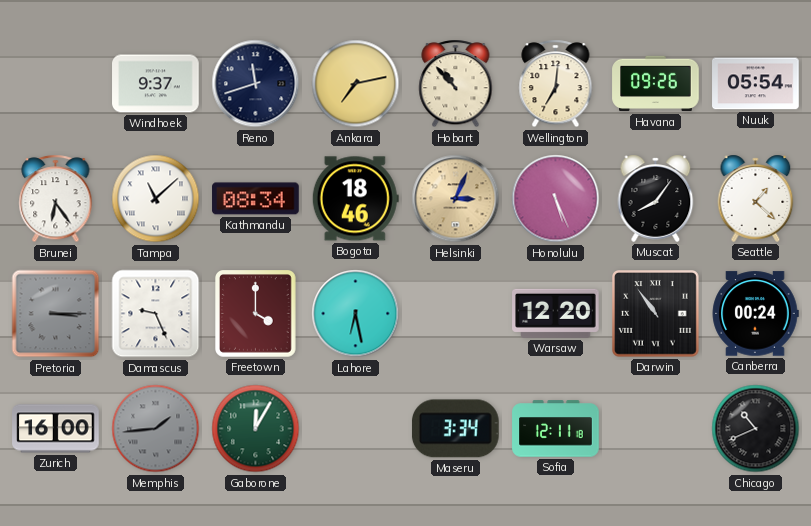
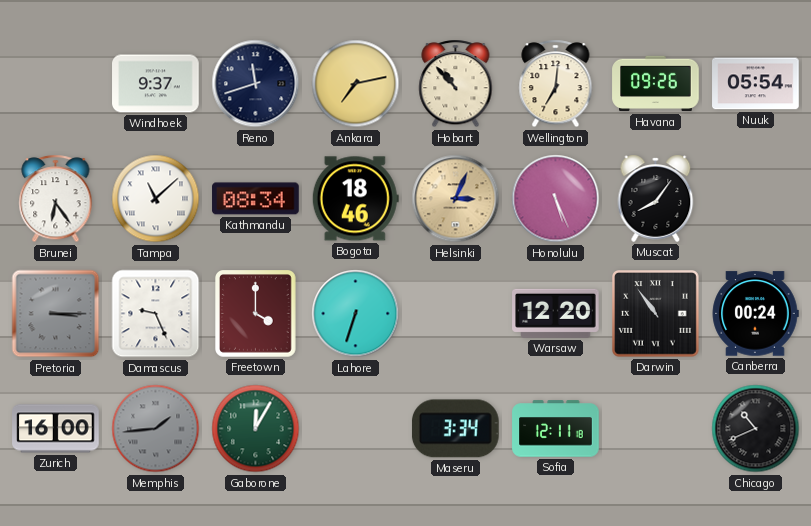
Seattle: 1:22 -> none (756, 198)
Lahore: 6:28 -> 6:33 (356, 314)
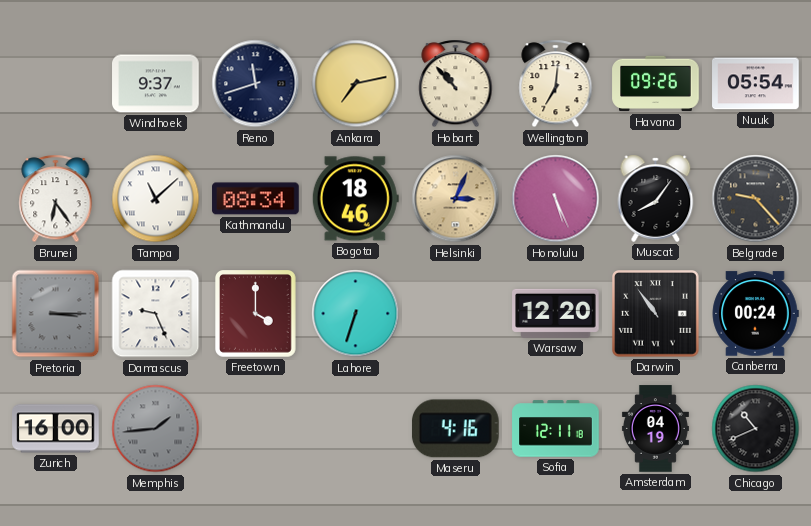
Belgrade: none -> 9:23 (756, 199)
Gaborone: 12:05 -> none (256, 429)
Maseru: 3:34 -> 4:16 (456, 429)
Amsterdam: none -> 04:19 (655, 429)
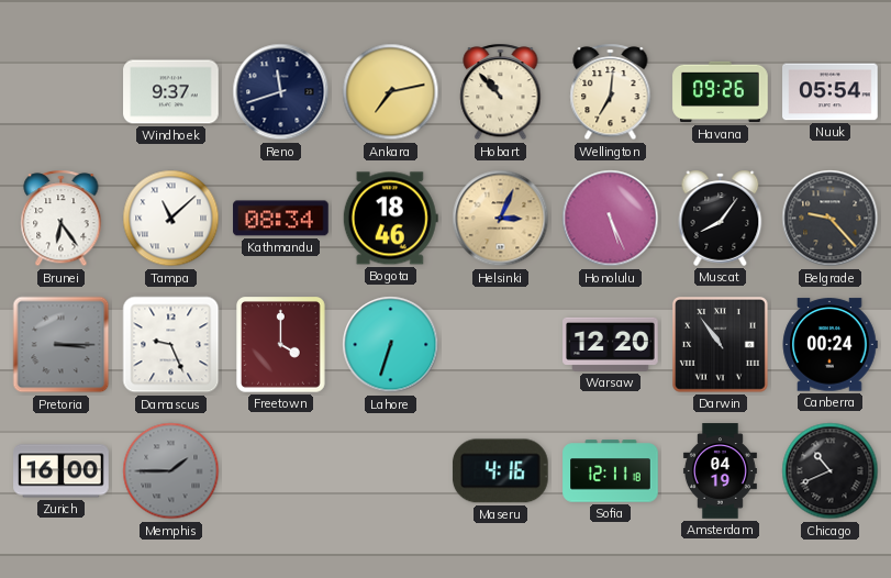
Memphis: 1:44 -> 1:45 (171, 471)
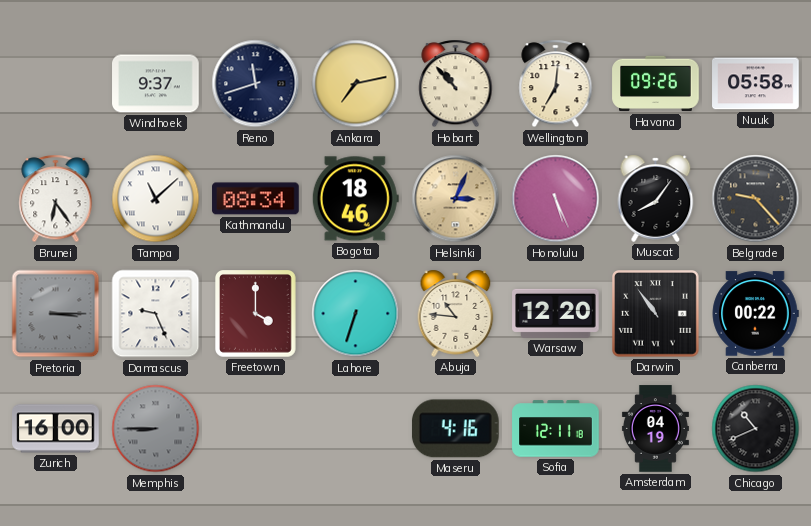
Nuuk: 05:54 -> 05:58 (756, 84)
Abuja: none -> 10:46 (456, 313)
Canberra: 00:24 -> 00:22 (755, 314)
Memphis: 1:45 -> 8:45 (156, 429)
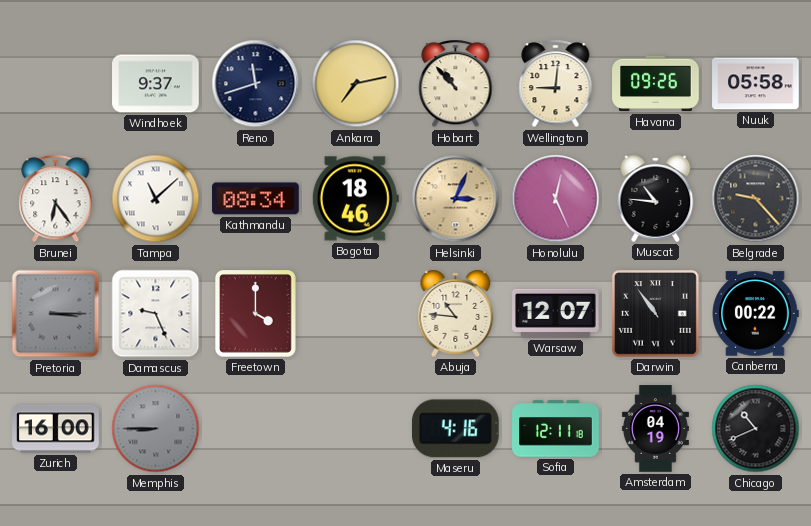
Wellington: 7:01 -> 9:01 (556, 84)
Honolulu: 5:26 -> 12:26 (556, 199)
Muscat: 8:06 -> 10:46 (656, 198)
Lahore: 6:33 -> none (356, 314)
Warsaw: 12:20 -> 12:07 (556, 313)
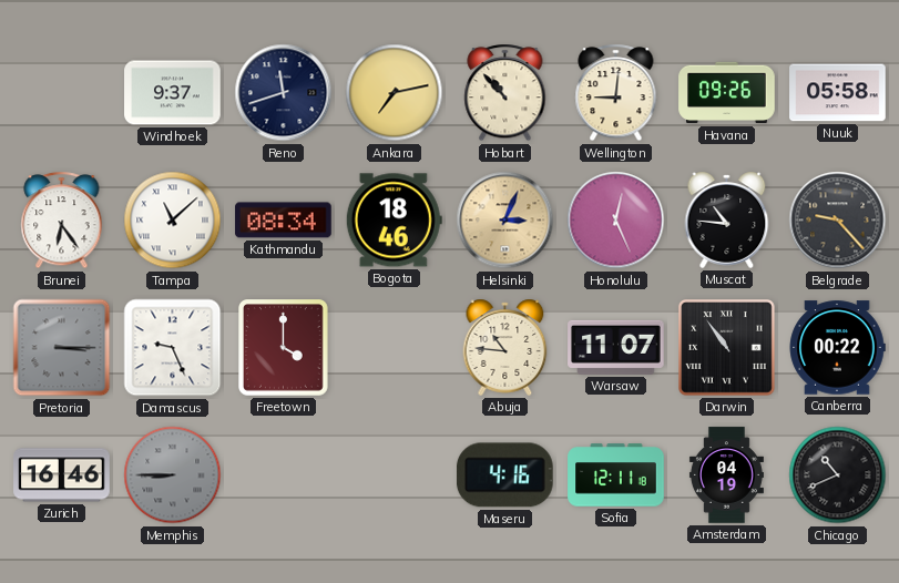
Warsaw: 12:07 -> 11:07 (616, 347)
Zurich: 16:00 -> 16:46 (62, 475)
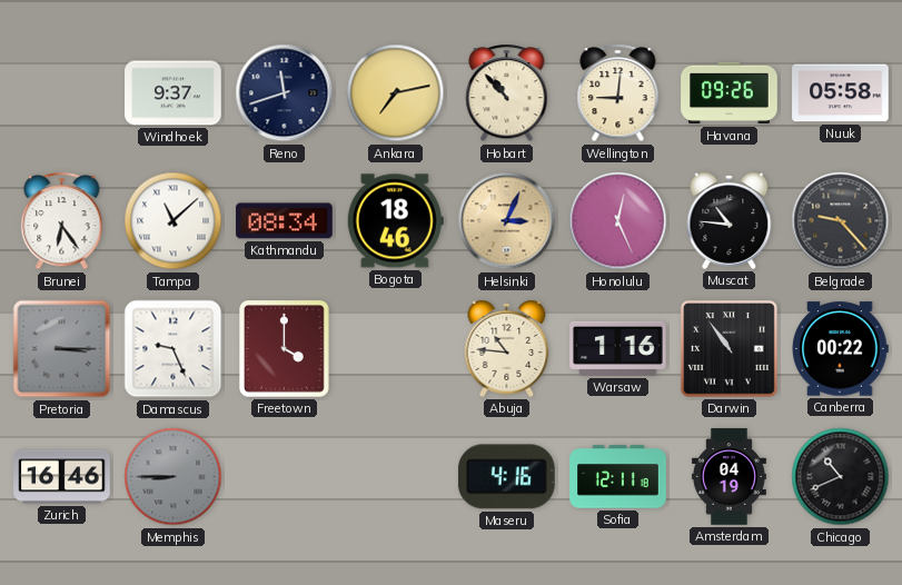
Warsaw: 11:07 -> 1:16 (618, 348)
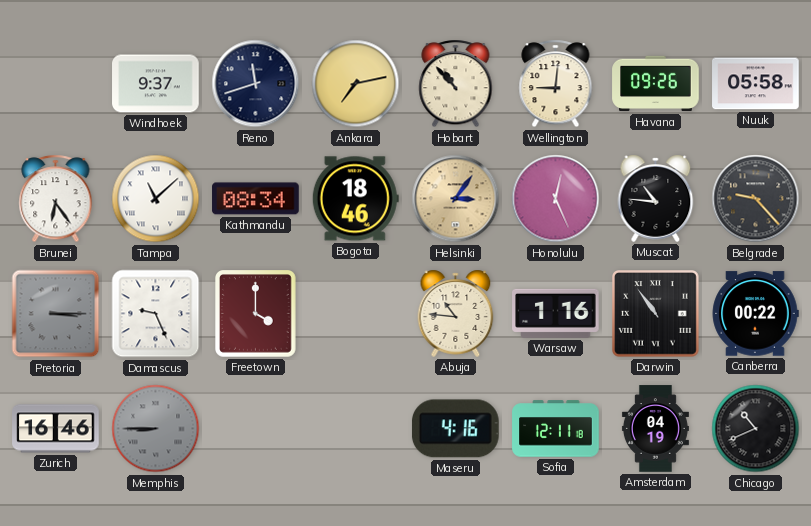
Helsinki: 3:04 -> 3:06 (456, 199)
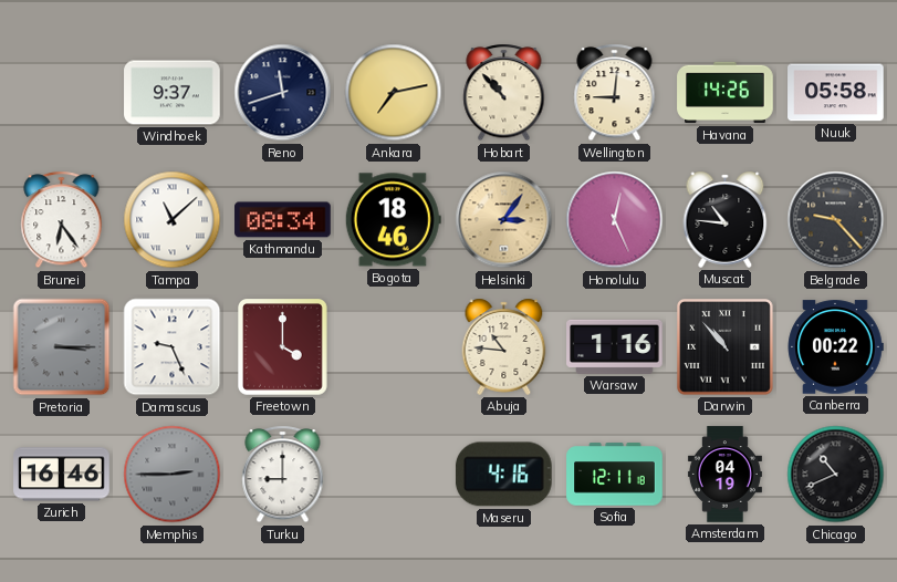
Havana: 09:26 -> 14:26 (726, 93)
Darwin: 10:54 -> 10:53 (726, 347)
Memphis: 8:45 -> 2:45 (173, 475)
Turku: none -> 9:00 (283, 475)
